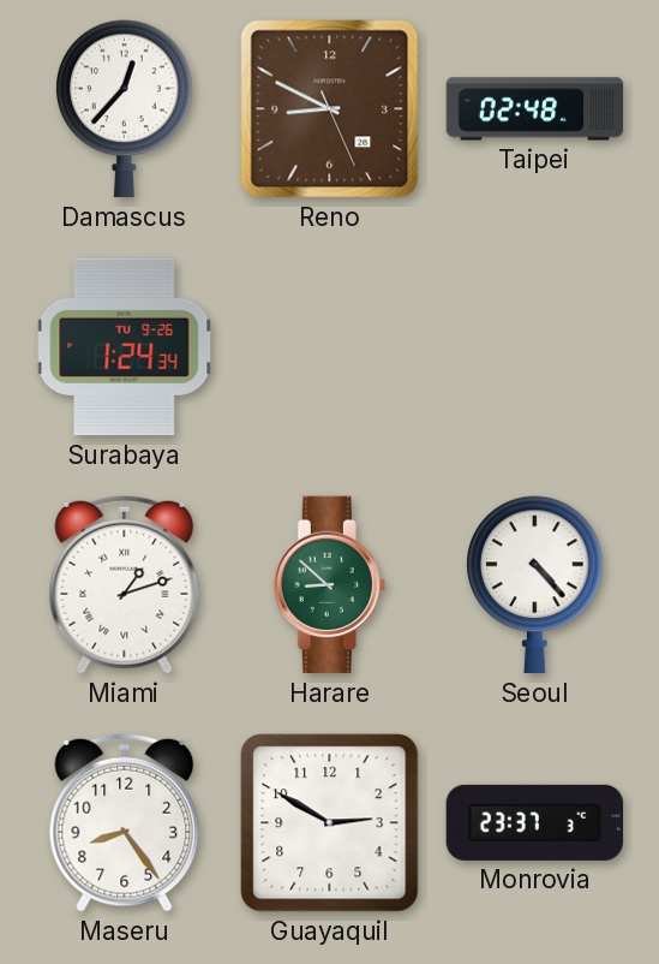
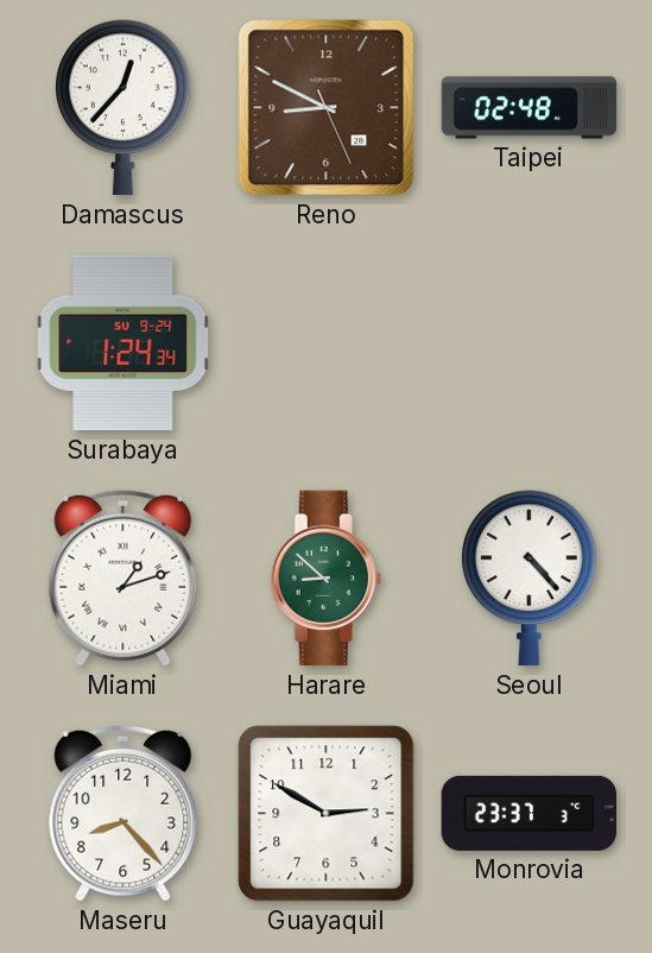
Surabaya date: TU 9-26 -> SU 9-24 (124, 343)
Maseru: 8:24 -> 8:23 (124, 813)
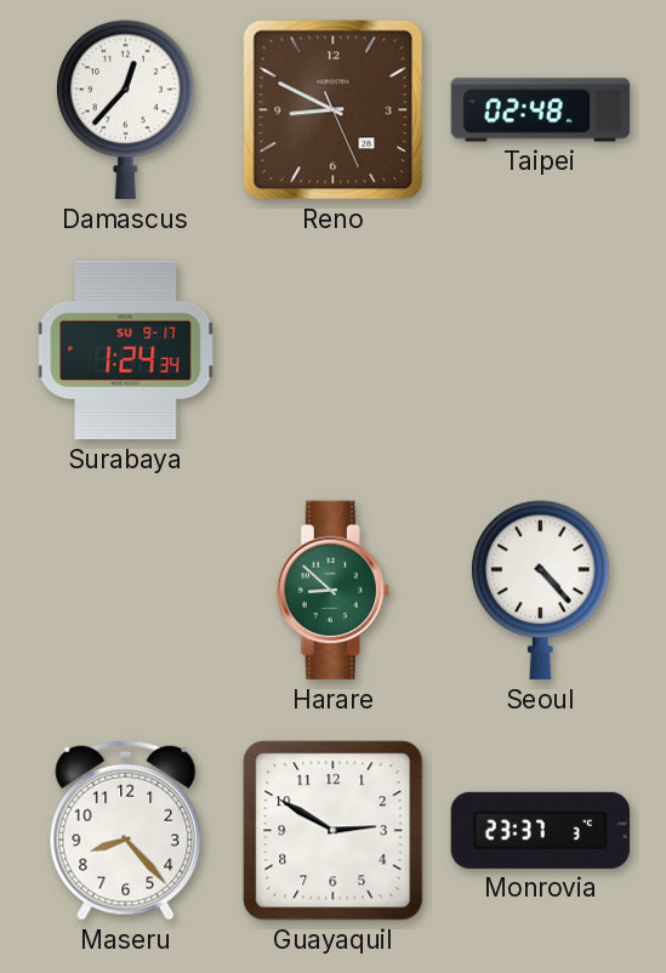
Surabaya date: SU 9-24 -> SU 9-17 (126, 351)
Miami: 1:12 -> none (124, 578)
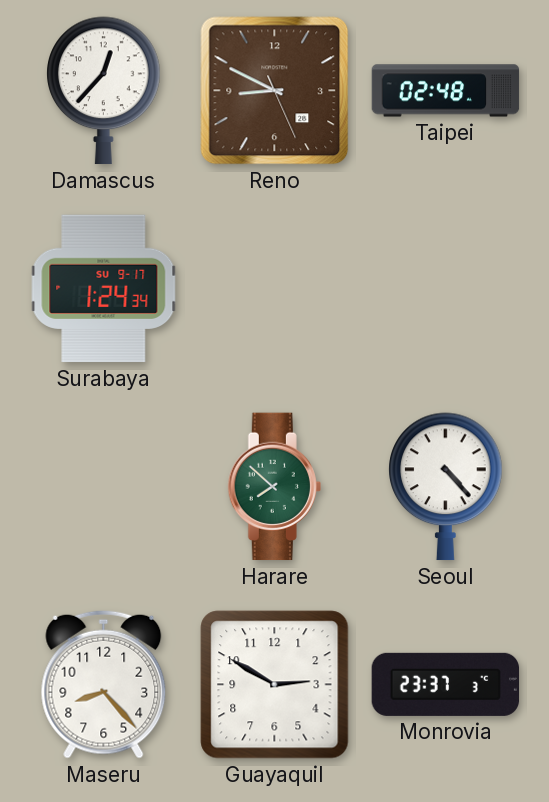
Harare: 8:52 -> 7:52 (274, 487)
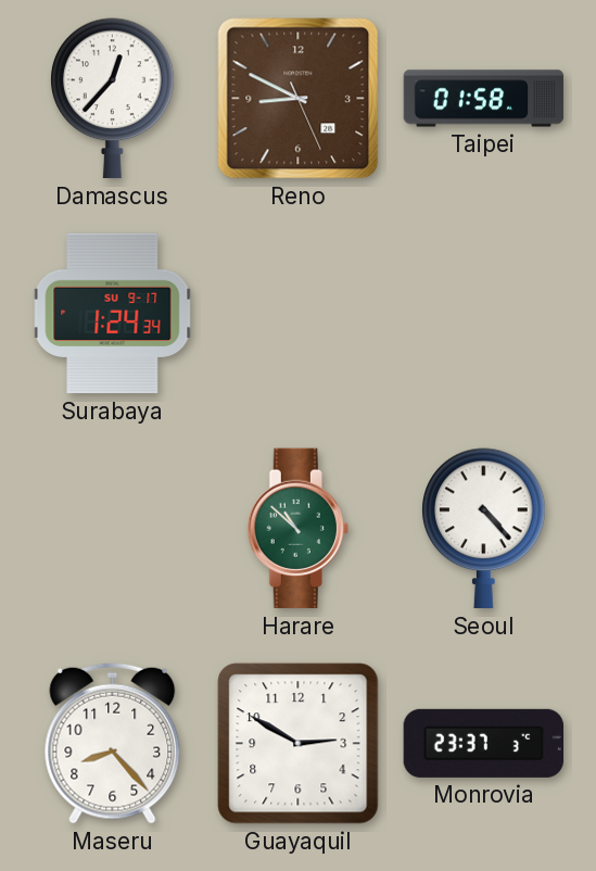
Taipei: 02:48 -> 01:58 (484, 99)
Harare: 7:52 -> 10:52 (297, 529)
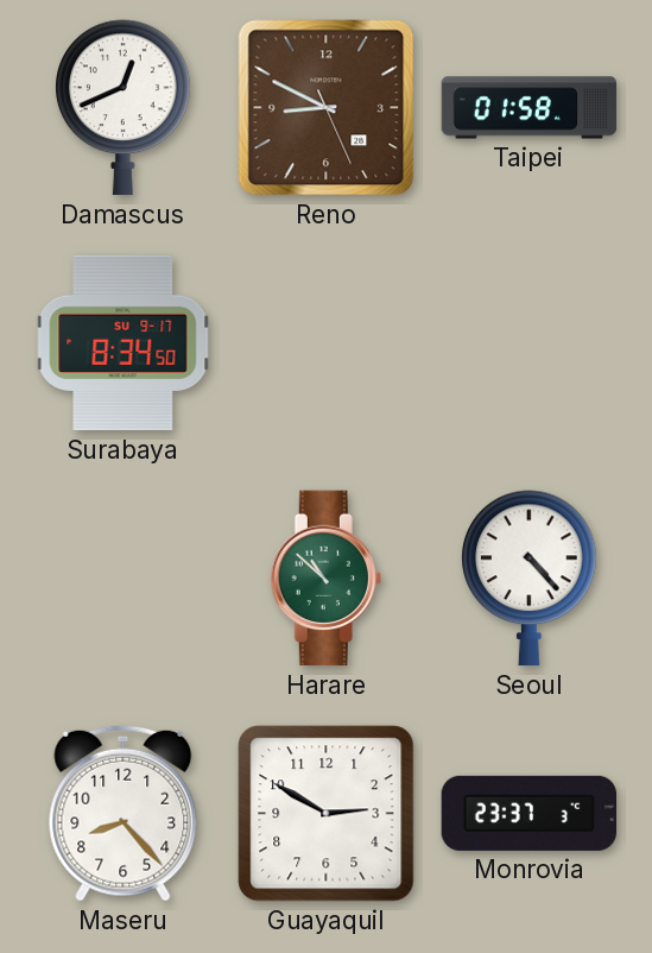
Damascus: 12:37 -> 12:41 (124, 108)
Surabaya: 1:24 -> 8:34 (124, 343)
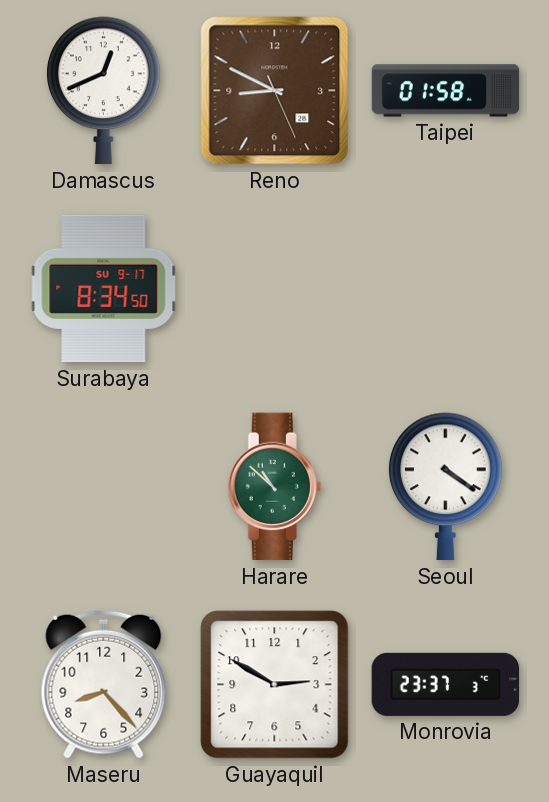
Seoul: 4:23 -> 4:21 (446, 487)
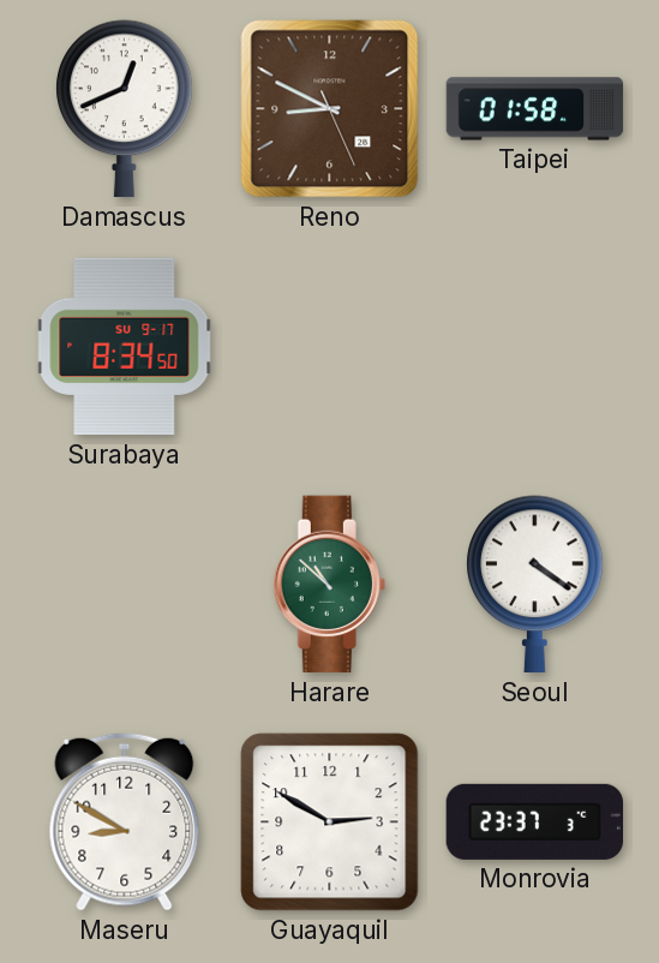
Maseru: 8:23 -> 8:50 (125, 821)
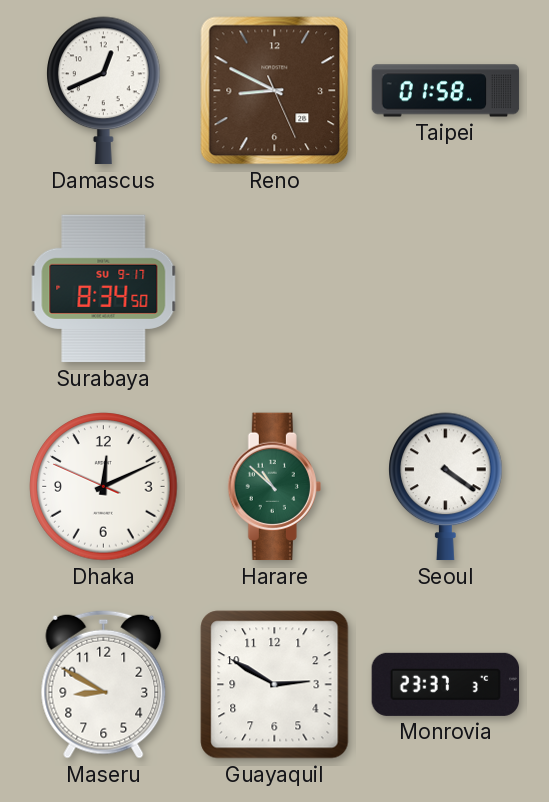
Dhaka: none -> 12:10 (104, 487)
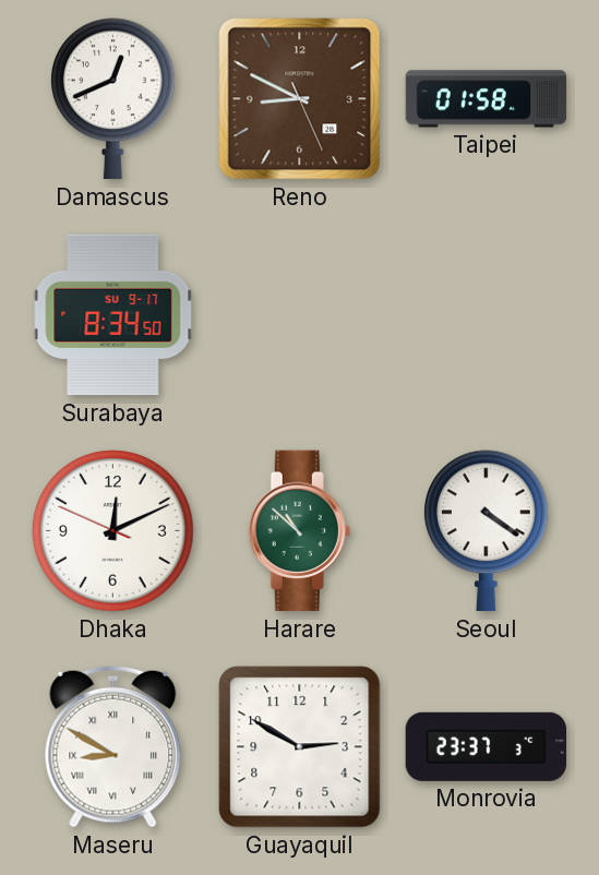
Maseru numerals: Arabic -> Roman (113, 746)
